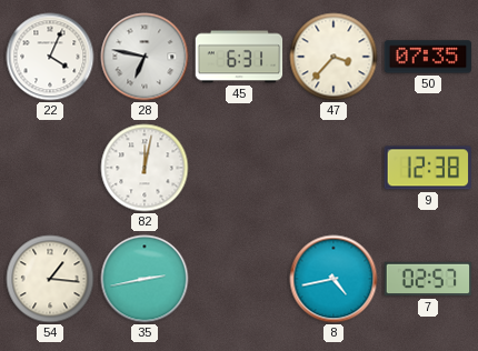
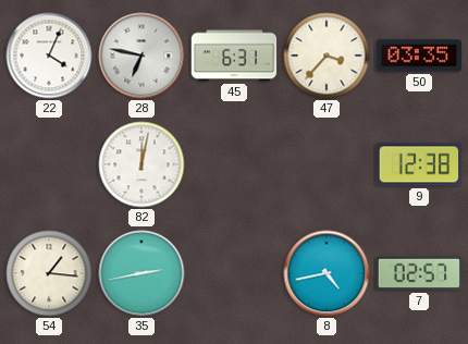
50: 07:35 -> 03:35 (419, 56)
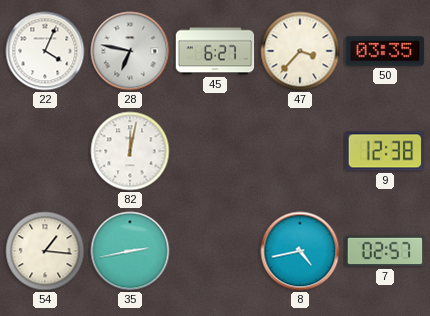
45: 6:31 -> 6:27 (215, 51)
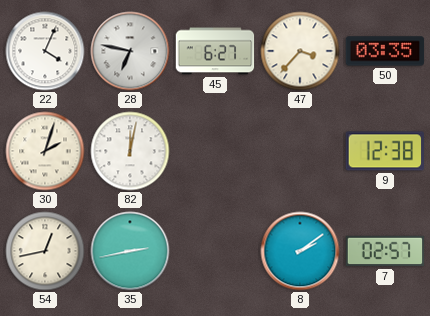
30: none -> 2:03 (45, 151)
54: 1:16 -> 12:43 (45, 251)
8: 4:43 -> 2:09 (300, 251)
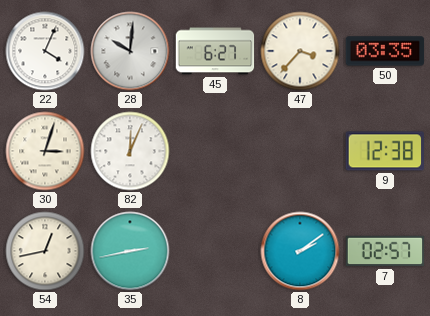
28: 6:47 -> 10:01 (130, 51)
30: 2:03 -> 3:03 (45, 151)
82: 12:02 -> 12:04 (130, 151)
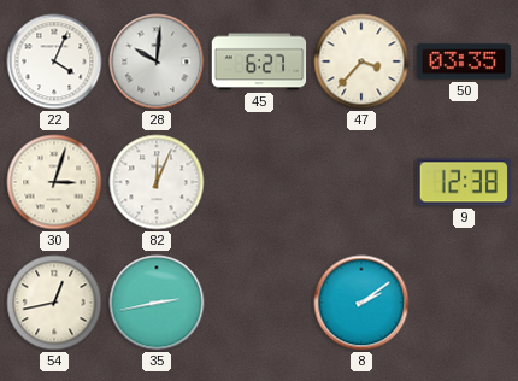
7: 02:57 -> none (385, 251)
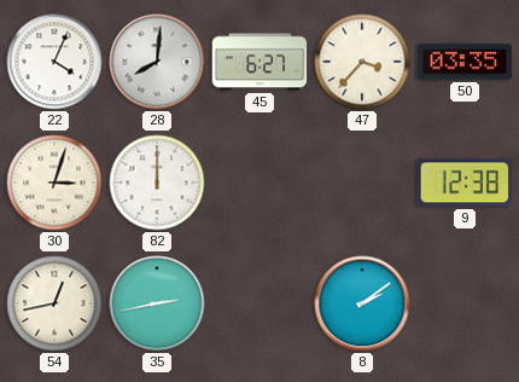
28: 10:01 -> 8:01 (157, 62)
82: 12:04 -> 12:00 (157, 183)
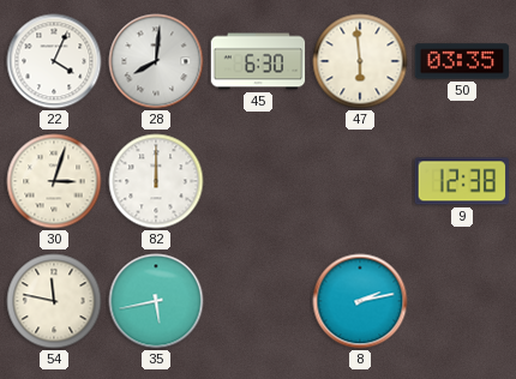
45: 6:27 -> 6:30 (258, 61)
47: 3:37 -> 5:59 (360, 61)
54: 12:43 -> 11:47 (54, 301)
35: 2:43 -> 5:43 (156, 301)
8: 2:09 -> 2:13 (360, 301)
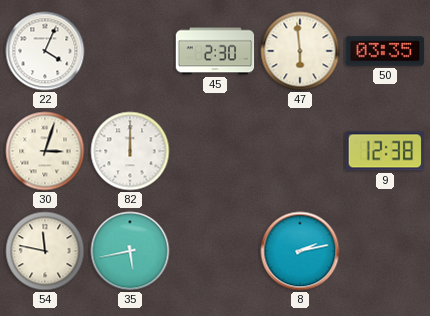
28: 8:01 -> none (156, 61)
45: 6:30 -> 2:30 (215, 51)
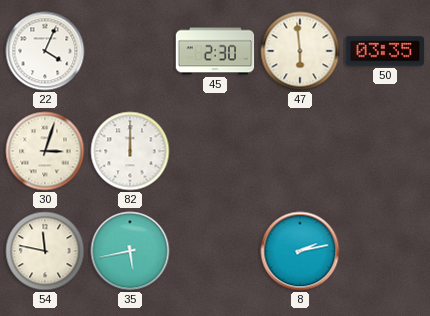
9: 12:38 -> none (384, 151)
